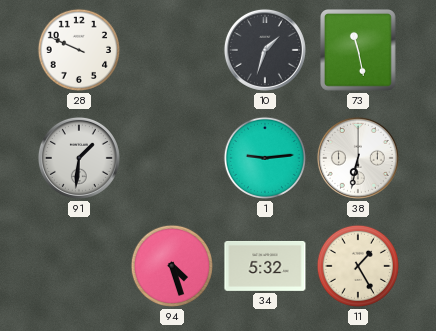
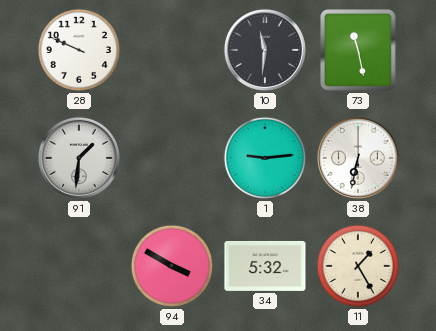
10: 1:33 -> 11:31 (265, 50)
94: 4:27 -> 3:50 (172, 266)
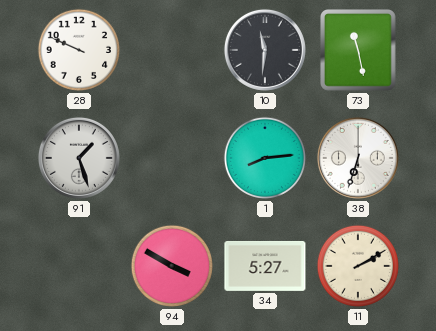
91: 1:31 -> 1:27 (79, 158)
1: 9:14 -> 8:14 (265, 158)
38: 6:32 -> 6:33 (358, 158)
34: 5:32 -> 5:27 (265, 266)
11: 1:25 -> 2:10 (358, 266)
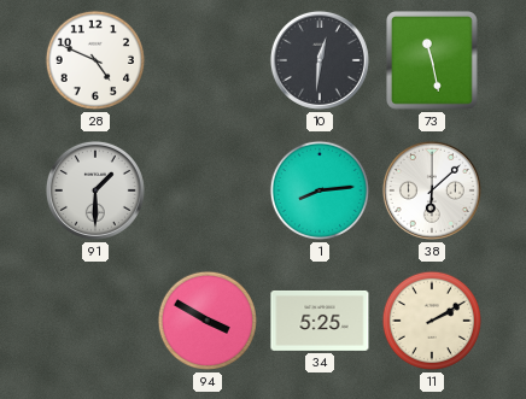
28: 9:49 -> 4:49 (95, 60)
10: 11:31 -> 12:31 (320, 60)
91: 1:27 -> 1:30 (95, 190)
38: 6:33 -> 6:08 (432, 190)
34: 5:27 -> 5:25 (320, 321)
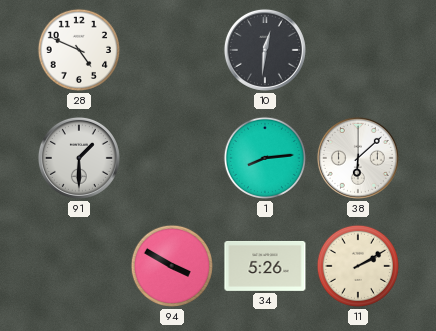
73: 11:28 -> none (433, 61)
34: 5:25 -> 5:26 (265, 266)
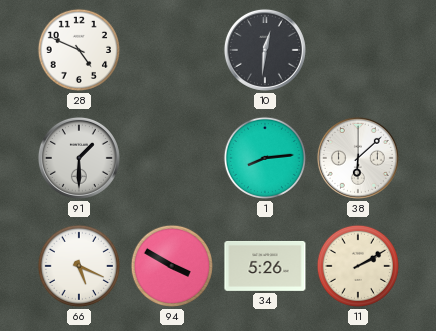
66: none -> 5:19 (79, 266)
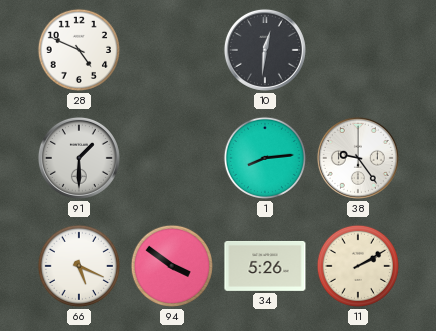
38: 6:08 -> 9:24 (358, 158)
94: 3:50 -> 3:51 (172, 266)
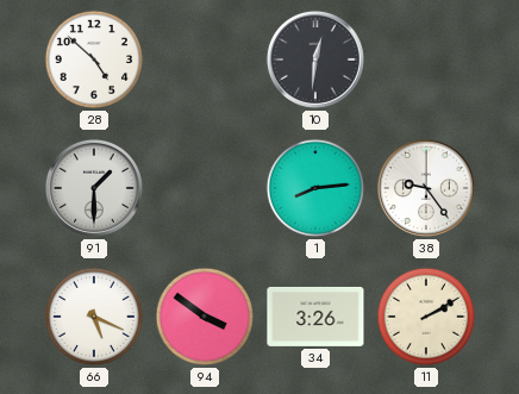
28: 4:49 -> 4:52 (94, 60)
34: 5:26 -> 3:26 (315, 317)
